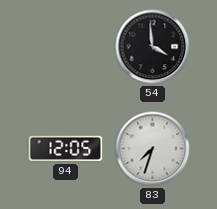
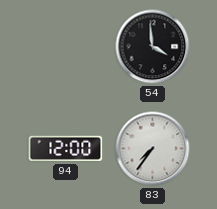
94: 12:05 -> 12:00 (66, 149)
83: 7:33 -> 7:36 (153, 149)
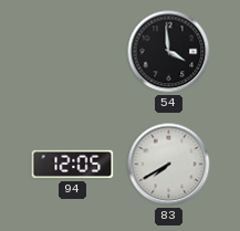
94: 12:00 -> 12:05 (73, 165)
83: 7:36 -> 7:40 (169, 165)
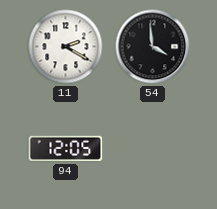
11: none -> 2:20 (66, 47)
83: 7:40 -> none (169, 165)
